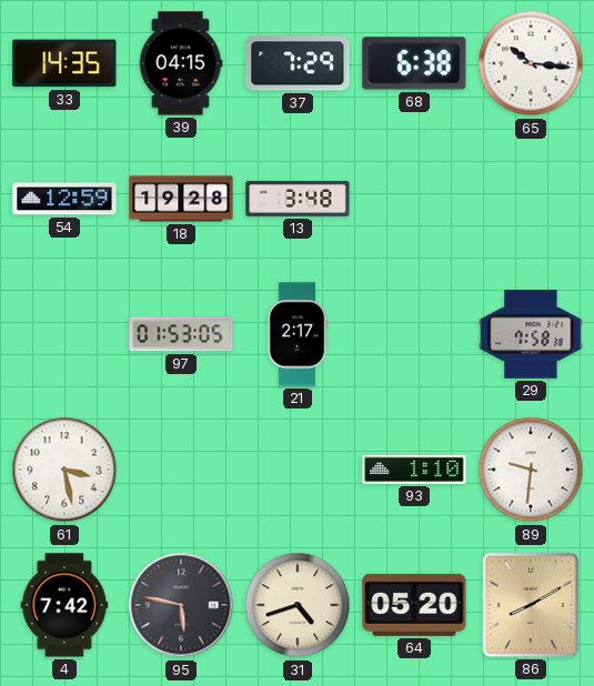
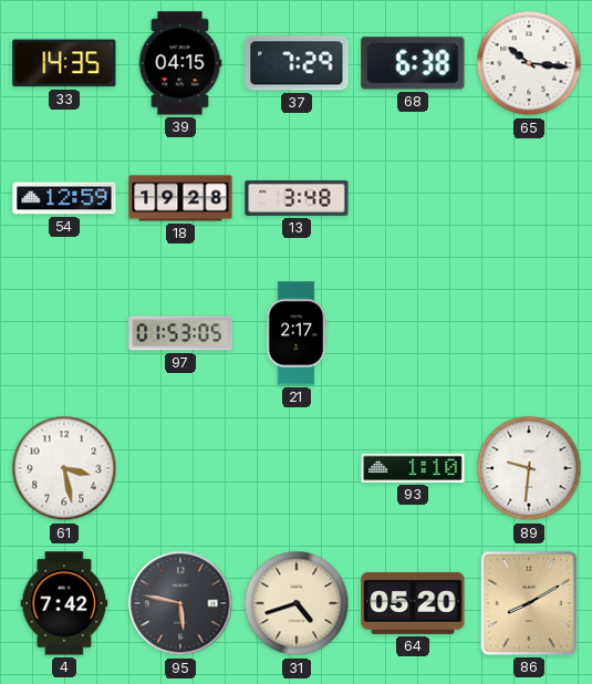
29: 7:58 -> none (531, 334)
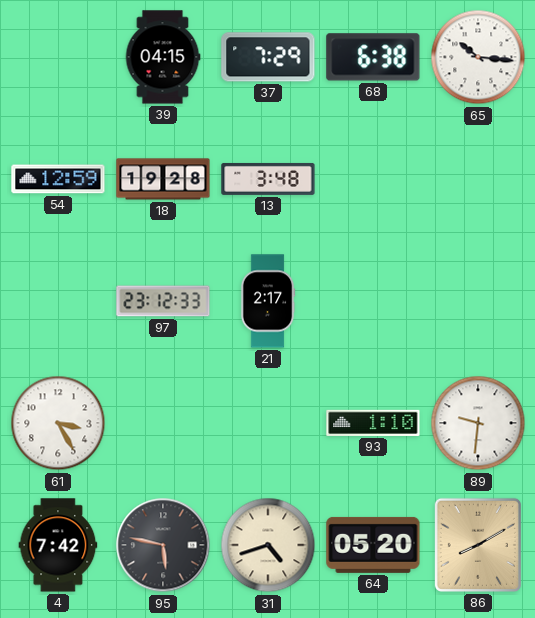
33: 14:35 -> none (64, 63)
97: 01:53 -> 23:12 (163, 301)
61: 3:28 -> 3:25 (58, 423)
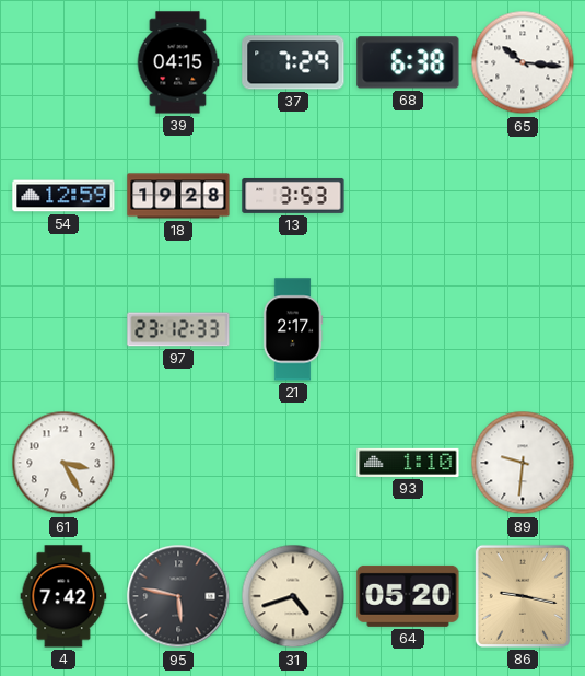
13: 3:48 -> 3:53 (293, 196)
86: 8:10 -> 9:17 (523, 596)
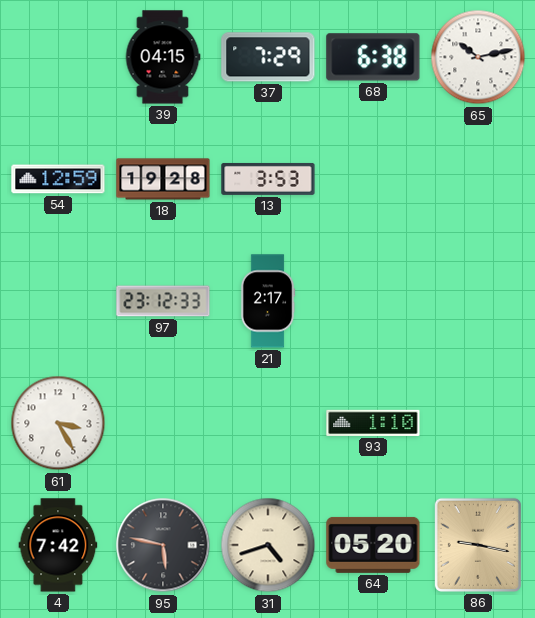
65: 10:16 -> 10:13 (478, 57)
89: 9:31 -> none (523, 463)
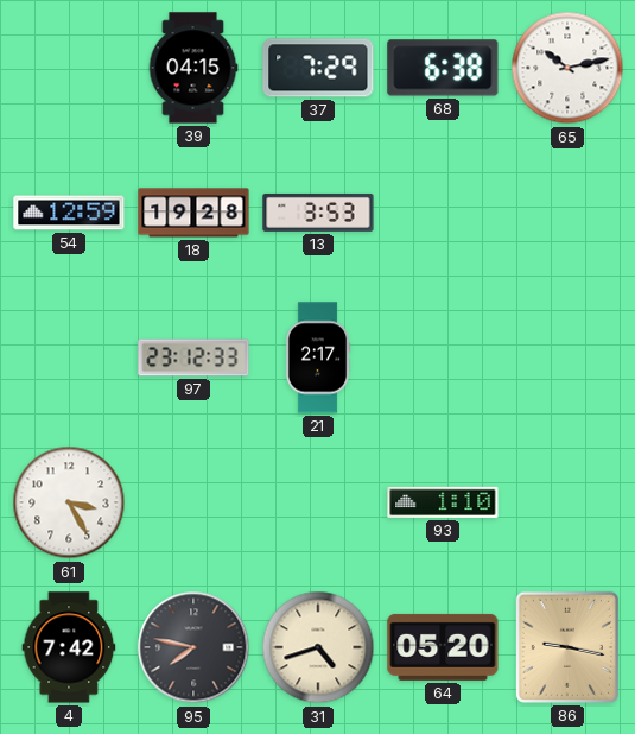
95: 5:47 -> 7:47 (193, 647)
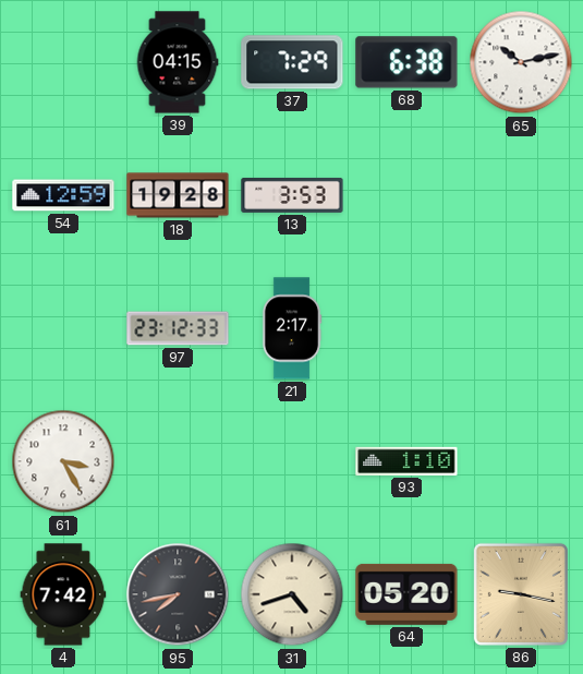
95: 7:47 -> 7:43 (178, 594)
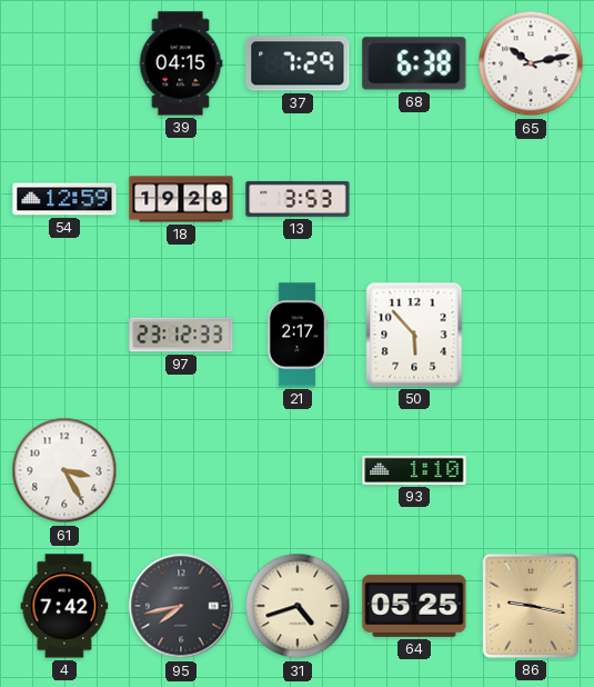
50: none -> 5:53 (414, 335)
64: 05:20 -> 05:25 (414, 606)
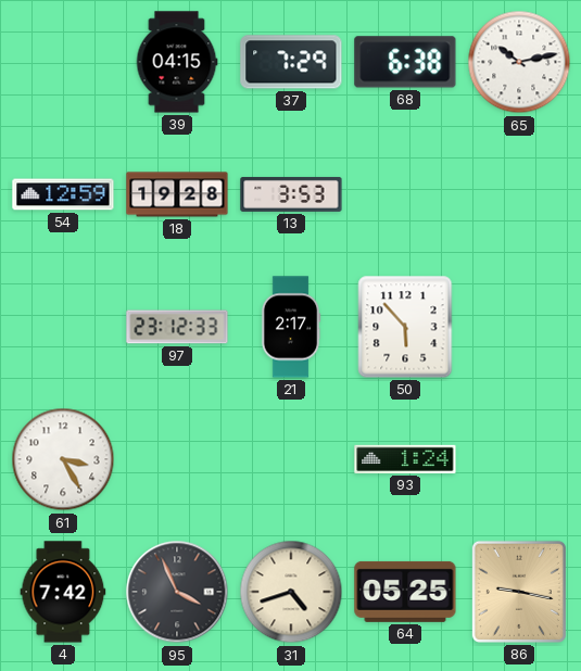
93: 1:10 -> 1:24 (405, 459)
95: 7:43 -> 3:56 (177, 592)
